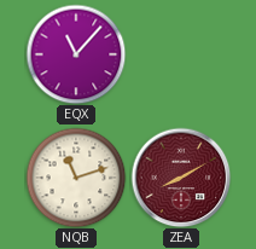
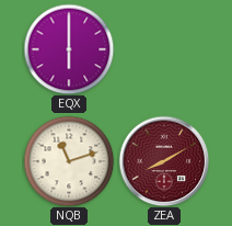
EQX: 11:07 -> 6:00 (69, 49)
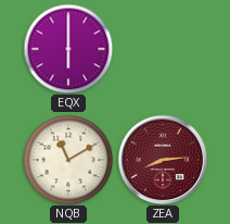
NQB: 11:12 -> 11:10 (68, 160)
ZEA: 8:10 -> 8:14 (163, 160)
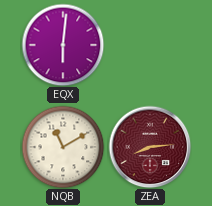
EQX: 6:00 -> 6:01 (63, 45)
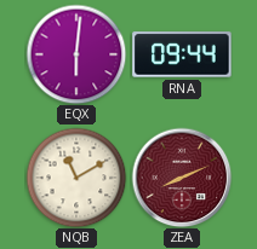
RNA: none -> 09:44 (182, 54)
ZEA: 8:14 -> 8:11 (182, 178)
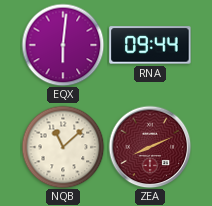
NQB: 11:10 -> 11:08 (63, 147)
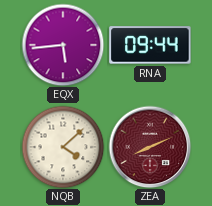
EQX: 6:01 -> 5:44 (63, 45)
NQB: 11:08 -> 4:08 (63, 147)
